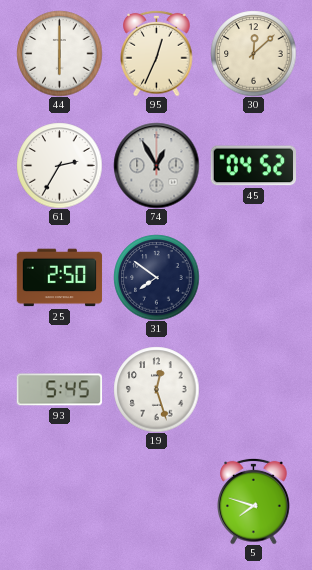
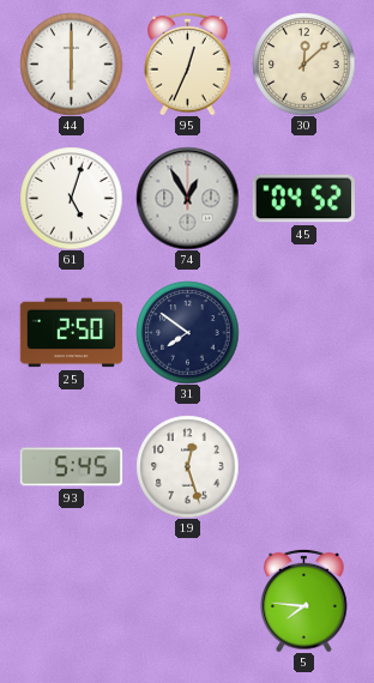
61: 2:35 -> 5:03 (71, 198)
5: 7:48 -> 7:46 (304, 600)
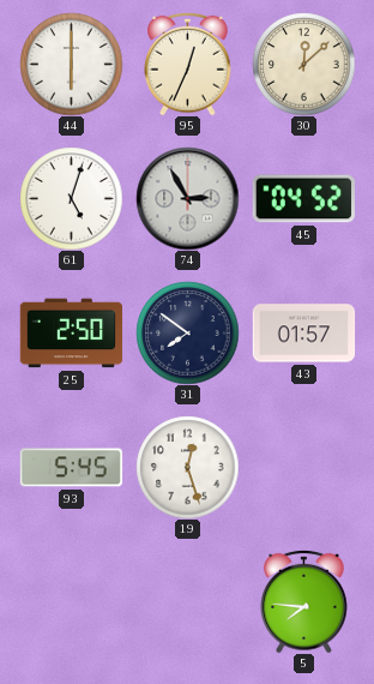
74: 12:55 -> 2:55 (187, 198)
43: none -> 01:57 (303, 334)
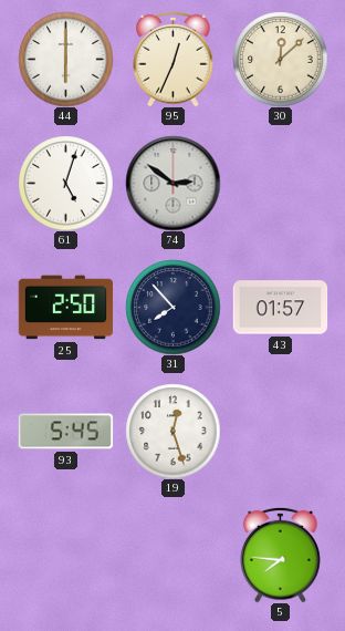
74: 2:55 -> 2:51 (172, 183)
45: 04:52 -> none (303, 199)
31: 7:51 -> 7:53 (172, 307)
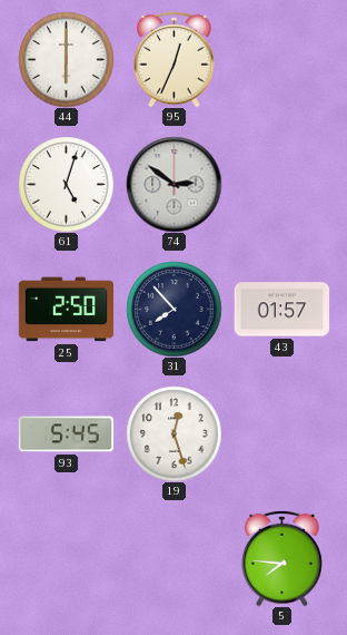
30: 12:08 -> none (280, 59)
